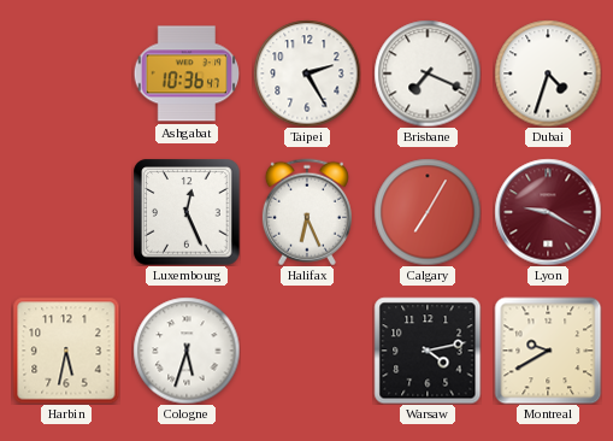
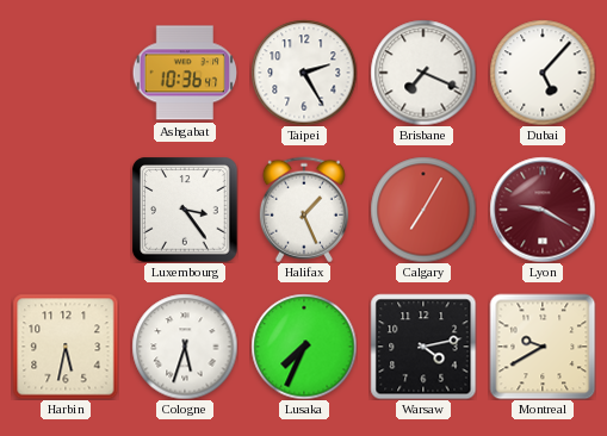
Dubai: 4:33 -> 5:07 (543, 73)
Luxembourg: 12:26 -> 3:24 (185, 210)
Halifax: 6:26 -> 1:26 (304, 210)
Lusaka: none -> 7:34 (304, 347)
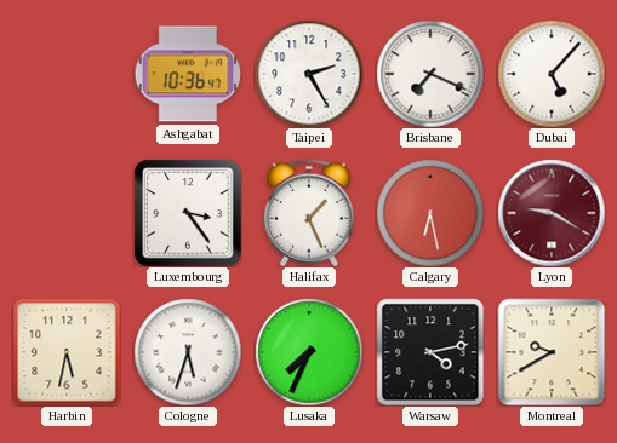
Calgary: 7:05 -> 6:28 (430, 213)
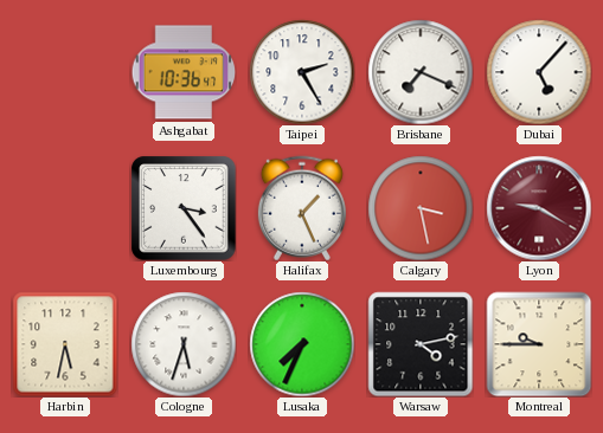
Calgary: 6:28 -> 3:28 (421, 208)
Montreal: 9:40 -> 9:45 (539, 344)
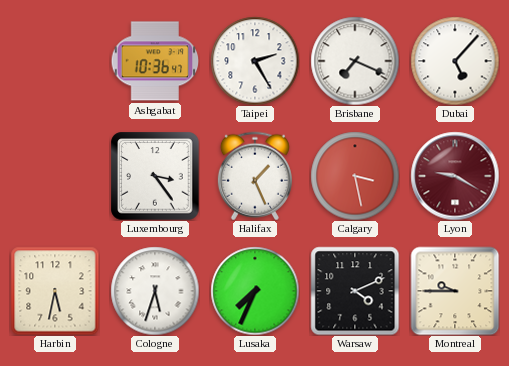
Warsaw: 4:13 -> 4:11 (355, 291)
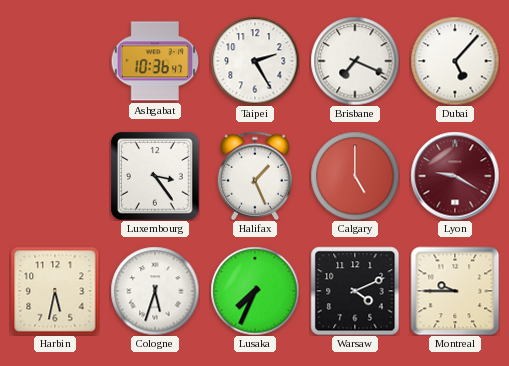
Calgary: 3:28 -> 5:00 (355, 176)
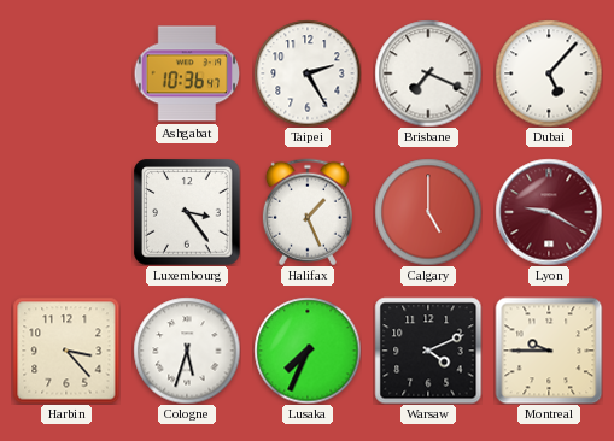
Harbin: 5:32 -> 3:23 (66, 351)
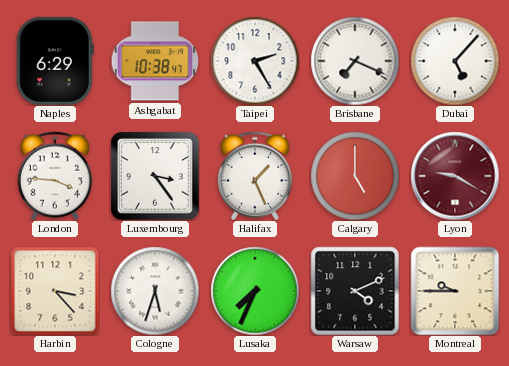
Naples: none -> 6:29 (55, 61)
Ashgabat: 10:36 -> 10:38 (155, 61)
London: none -> 3:46 (55, 176)
